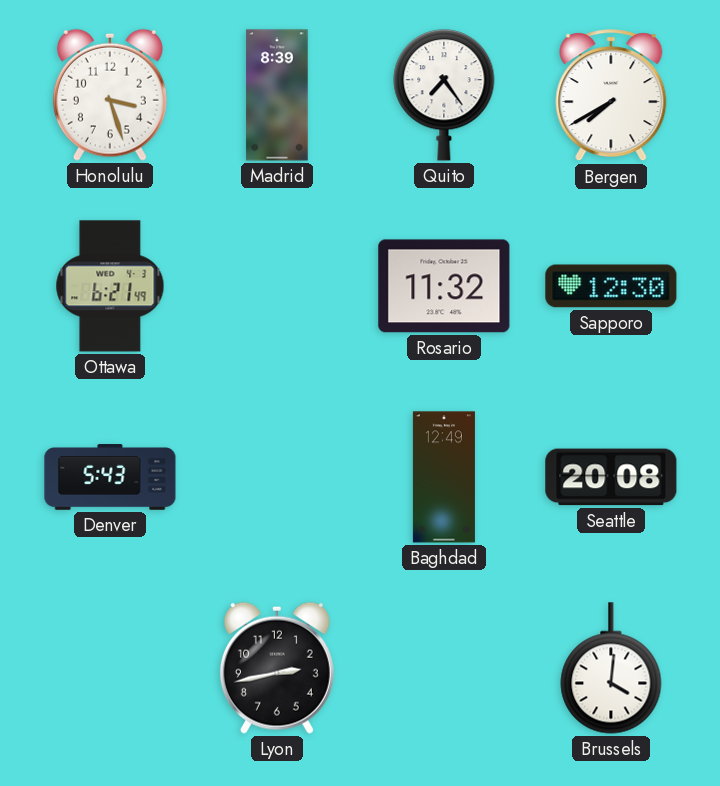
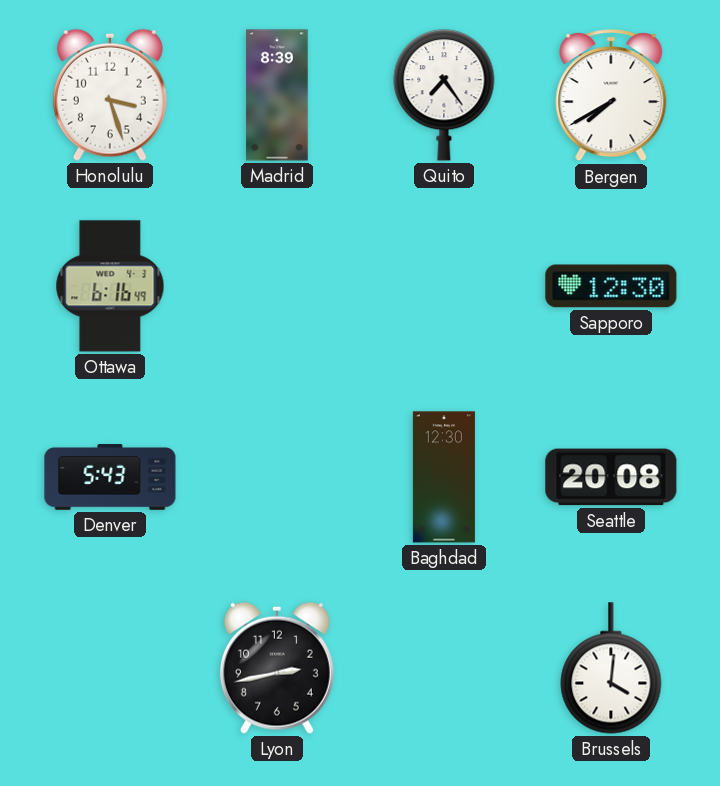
Ottawa: 6:21 -> 6:16 (110, 286)
Rosario: 11:32 -> none (444, 286)
Baghdad: 12:49 -> 12:30 (444, 477)
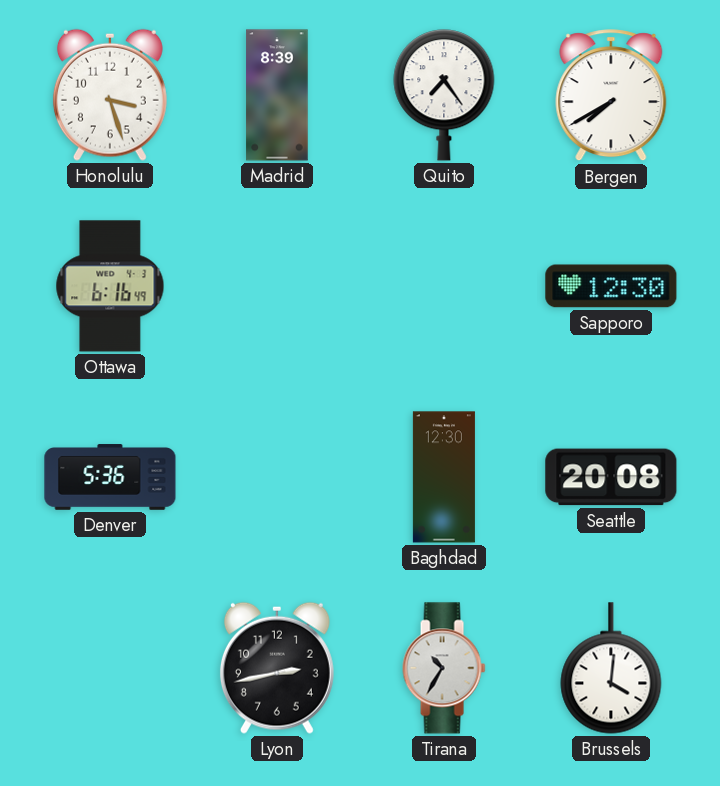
Denver: 5:43 -> 5:36 (110, 477)
Tirana: none -> 10:35 (444, 668)
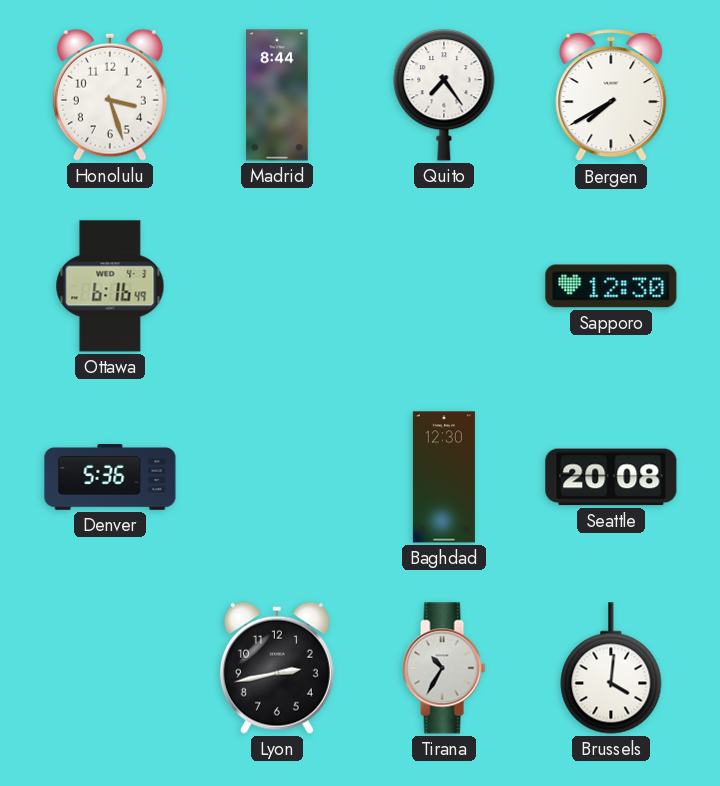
Madrid: 8:39 -> 8:44 (277, 95)
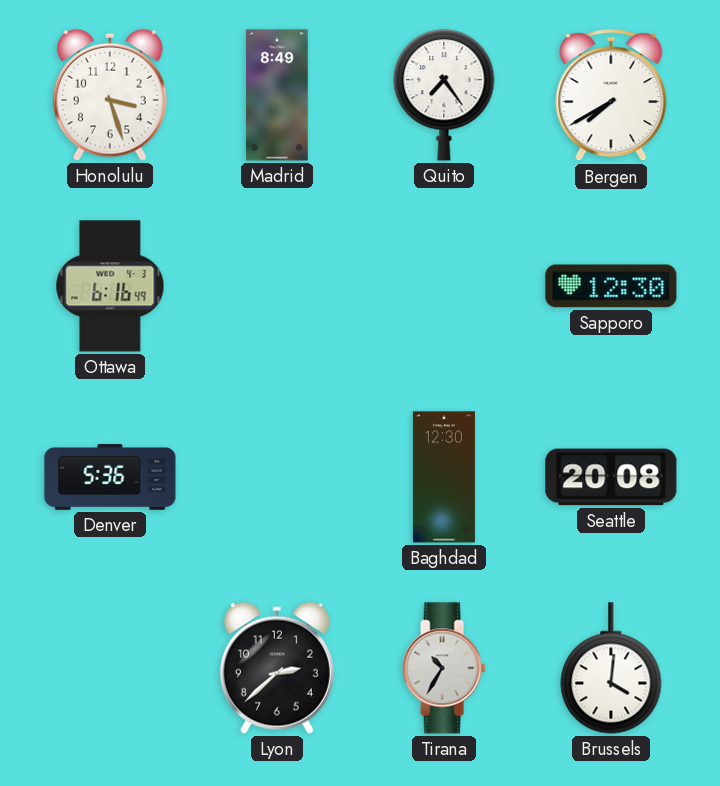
Madrid: 8:44 -> 8:49 (277, 95)
Lyon: 2:43 -> 2:38 (277, 668)
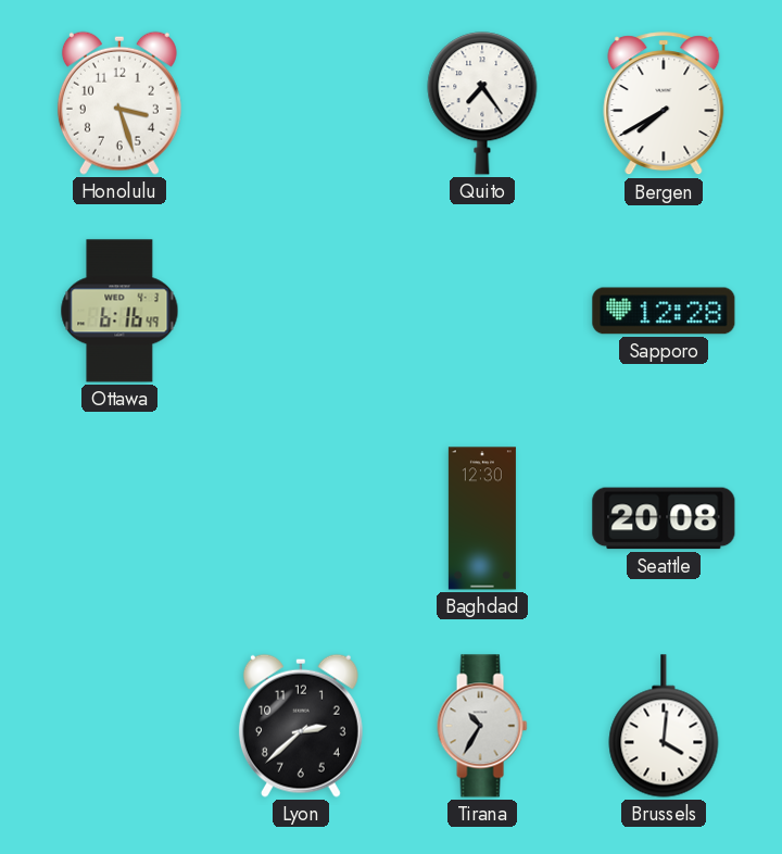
Madrid: 8:49 -> none (277, 95)
Sapporo: 12:30 -> 12:28 (664, 311)
Denver: 5:36 -> none (110, 477)
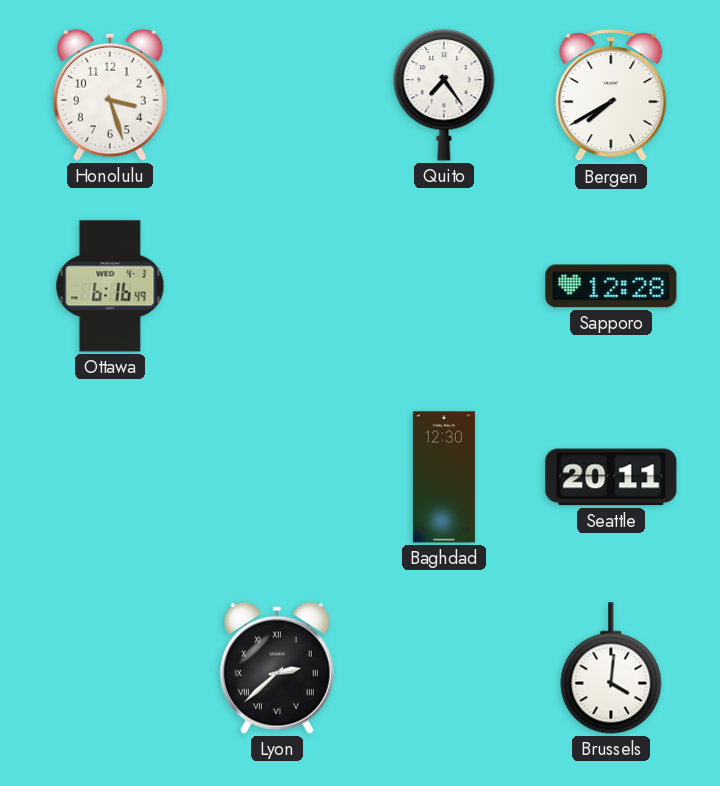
Seattle: 20:08 -> 20:11 (611, 477)
Lyon numerals: Arabic -> Roman (277, 668)
Tirana: 10:35 -> none (482, 726)
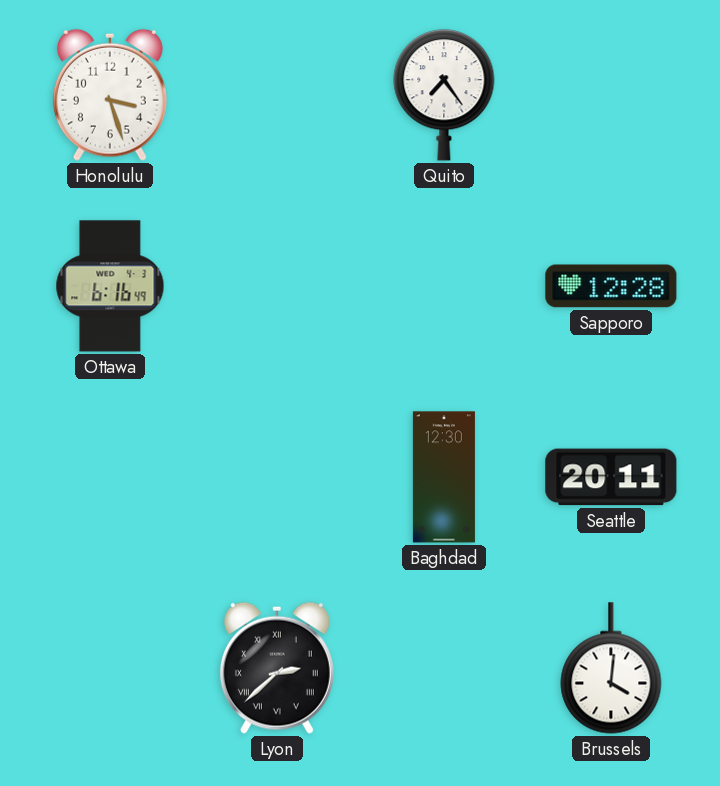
Bergen: 7:40 -> none (611, 96)
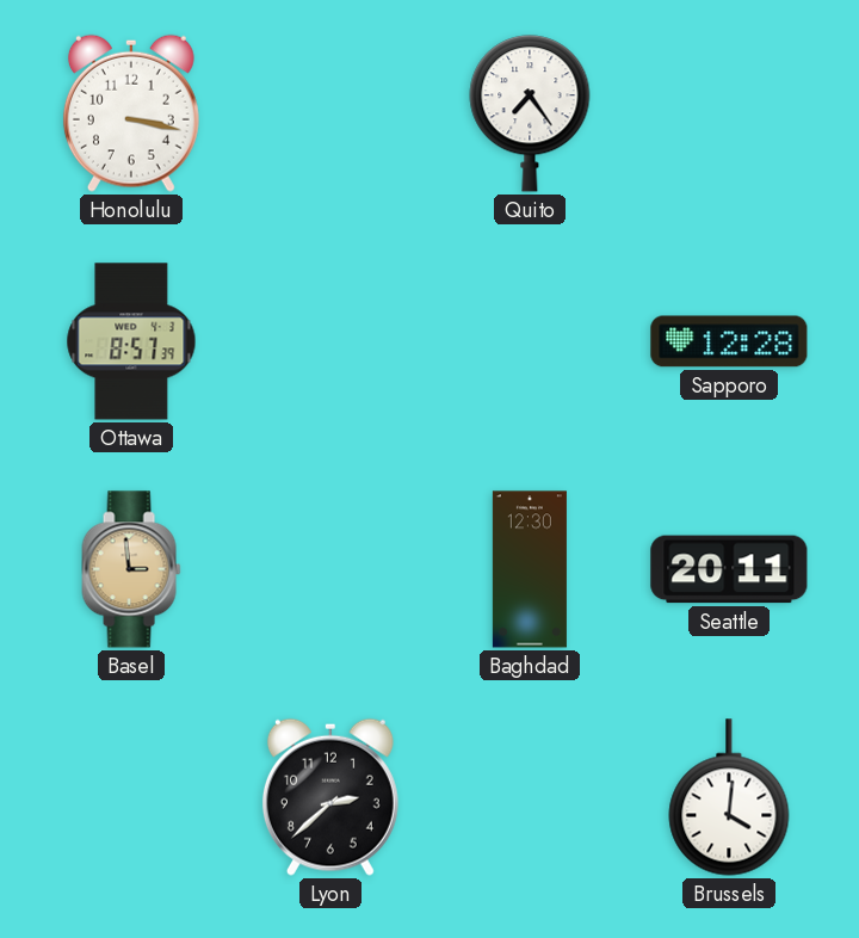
Honolulu: 3:27 -> 3:17 (131, 113)
Ottawa: 6:16 -> 8:57 (131, 341)
Basel: none -> 2:59 (131, 569)
Lyon numerals: Roman -> Arabic (330, 797)
